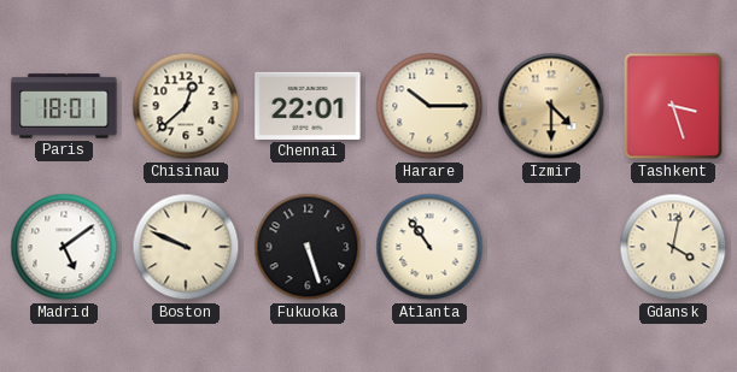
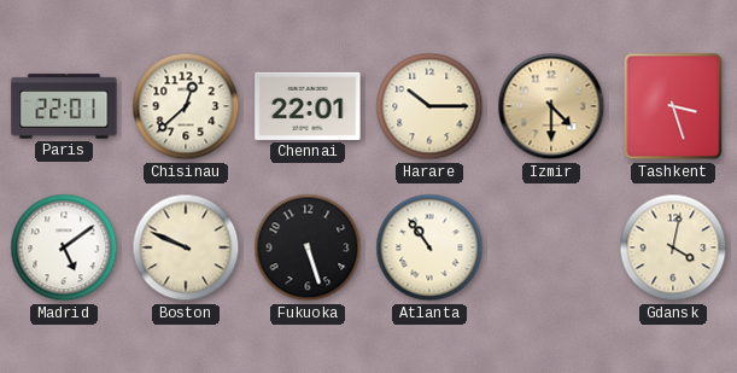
Paris: 18:01 -> 22:01 (64, 106)
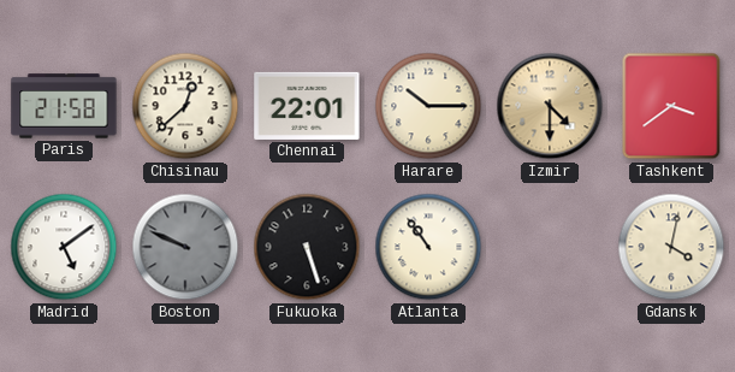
Paris: 22:01 -> 21:58 (64, 106)
Tashkent: 3:27 -> 3:39 (671, 106)
Boston dial: cream -> grey (185, 247)
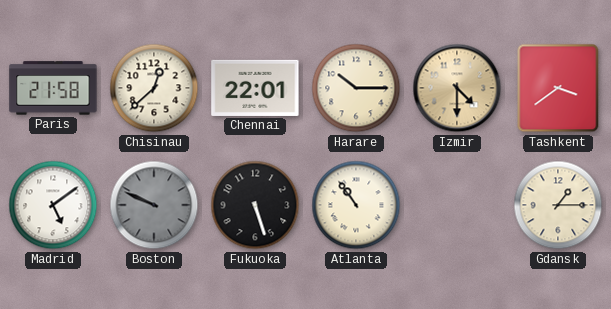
Gdansk: 4:02 -> 1:15 (558, 205)
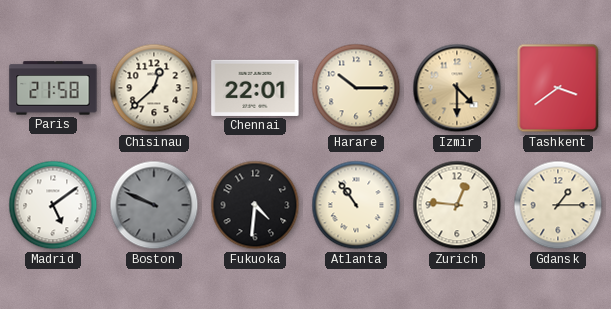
Fukuoka: 5:27 -> 4:31 (255, 205)
Zurich: none -> 12:46 (457, 205)
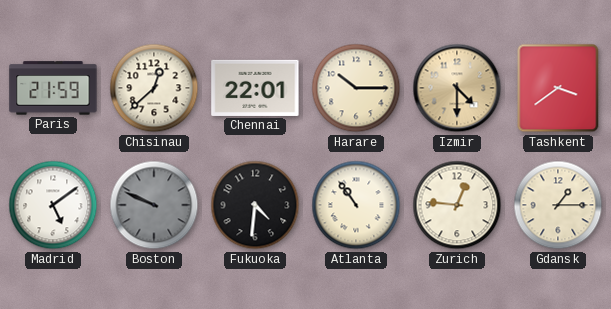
Paris: 21:58 -> 21:59 (53, 88)
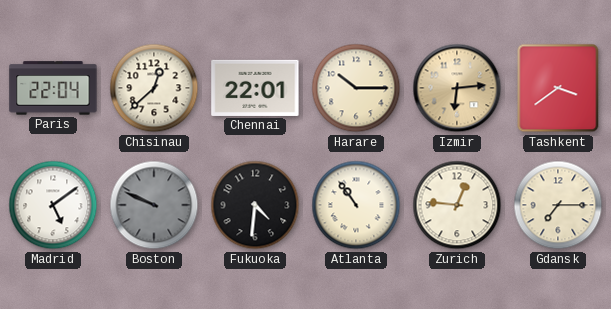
Paris: 21:59 -> 22:04 (53, 88)
Izmir: 4:30 -> 6:14 (457, 88)
Gdansk: 1:15 -> 7:15 (558, 205)
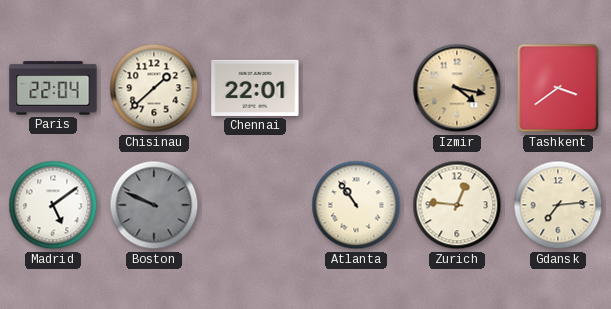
Chisinau: 12:38 -> 1:38 (154, 88)
Harare: 10:15 -> none (356, 88)
Izmir: 6:14 -> 4:17 (457, 88)
Fukuoka: 4:31 -> none (255, 205)
Gdansk: 7:15 -> 7:14 (558, 205)
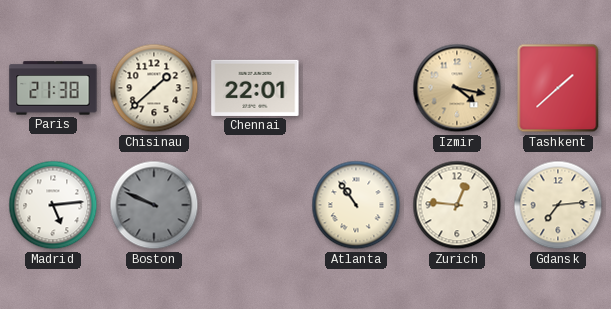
Paris: 22:04 -> 21:38 (53, 88)
Tashkent: 3:39 -> 1:38 (558, 88)
Madrid: 5:09 -> 5:14 (53, 205)
